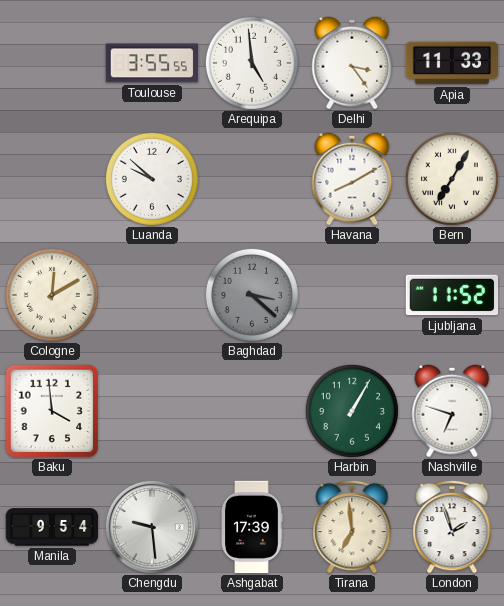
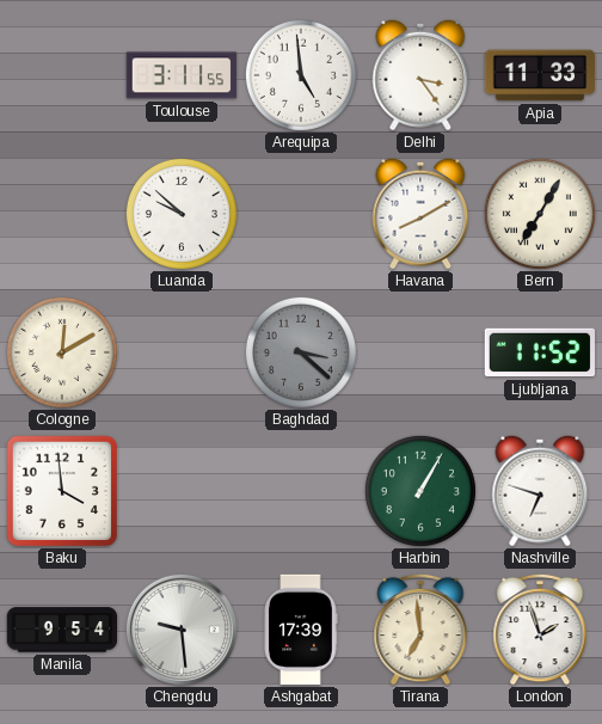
Toulouse: 3:55 -> 3:11 (180, 75)
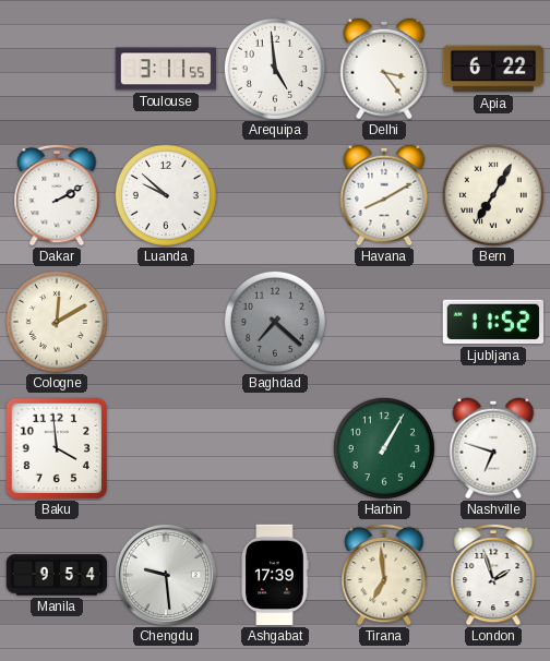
Apia: 11:33 -> 6:22 (493, 69)
Dakar: none -> 2:10 (57, 195)
Baghdad: 3:22 -> 7:22 (275, 322)
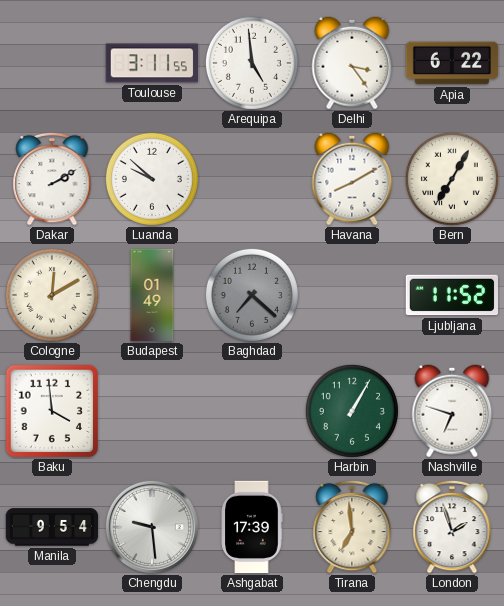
Budapest: none -> 01:49 (152, 295)
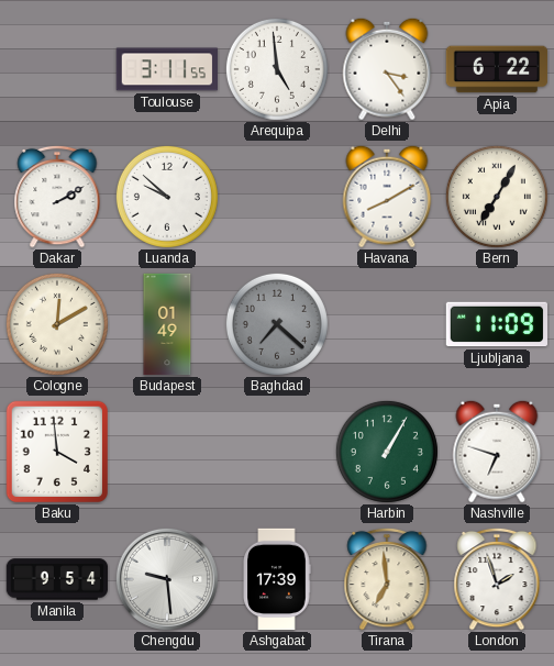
Ljubljana: 11:52 -> 11:09 (497, 324)
